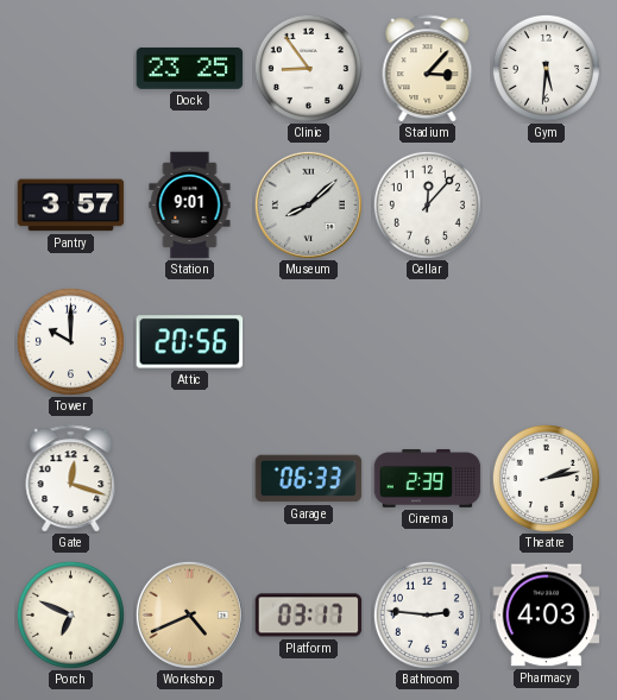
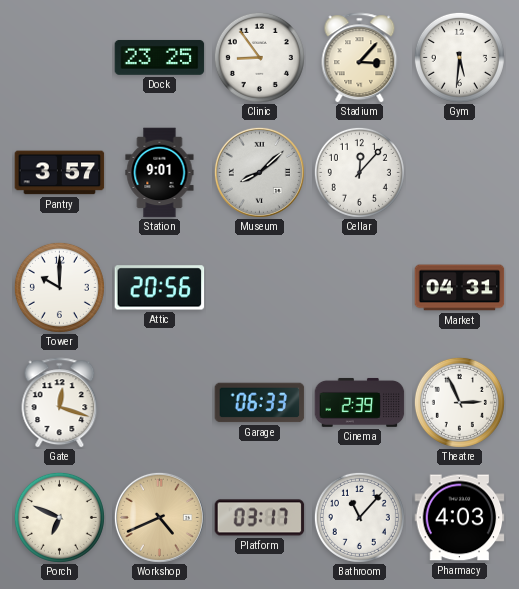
Market: none -> 04:31 (460, 288)
Theatre: 2:13 -> 2:56 (459, 402)
Bathroom: 2:46 -> 11:07 (359, 517)
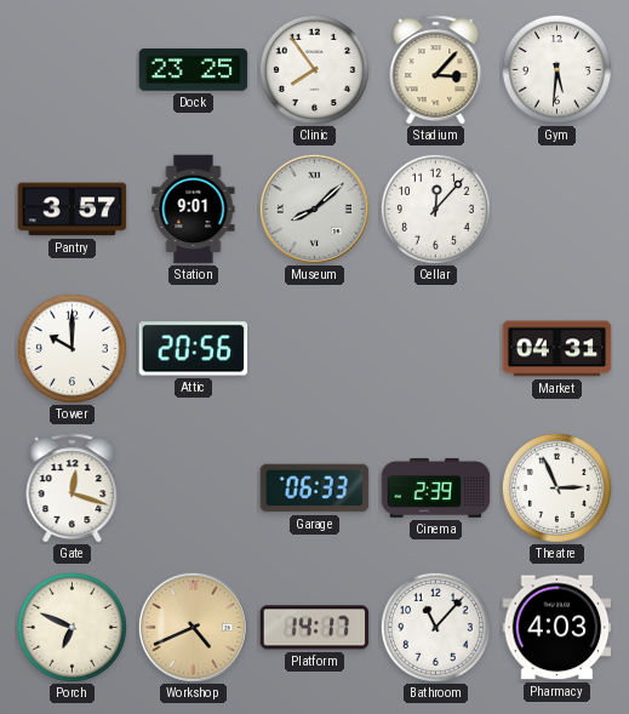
Clinic: 8:54 -> 7:54 (314, 69)
Platform: 03:17 -> 14:17 (315, 628)
